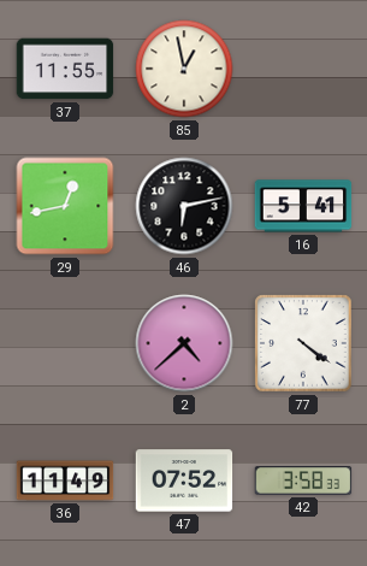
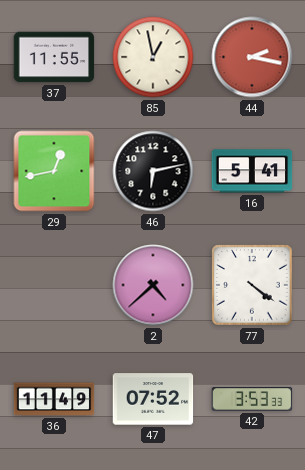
44: none -> 2:17 (252, 57)
42: 3:58 -> 3:53 (252, 399)
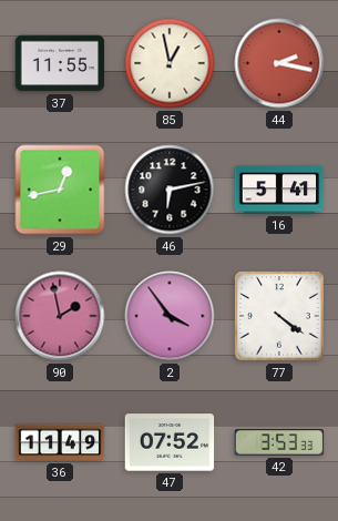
90: none -> 1:58 (60, 316)
2: 4:38 -> 3:54 (170, 316)
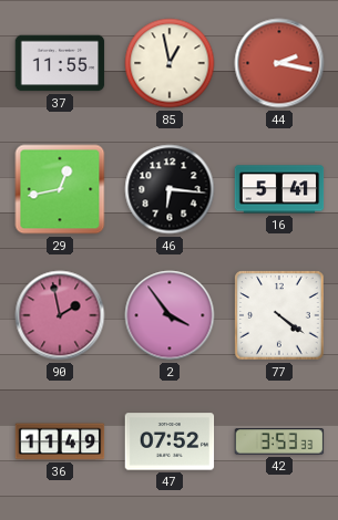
46: 6:13 -> 6:16 (170, 189)
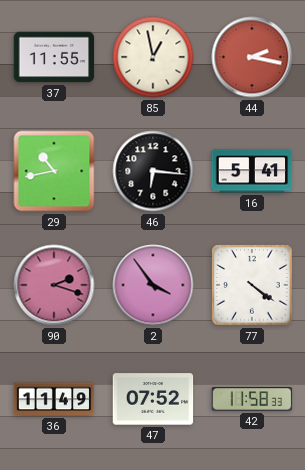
29: 12:43 -> 10:43 (54, 171)
90: 1:58 -> 2:18 (54, 285)
42: 3:53 -> 11:58 (252, 399)
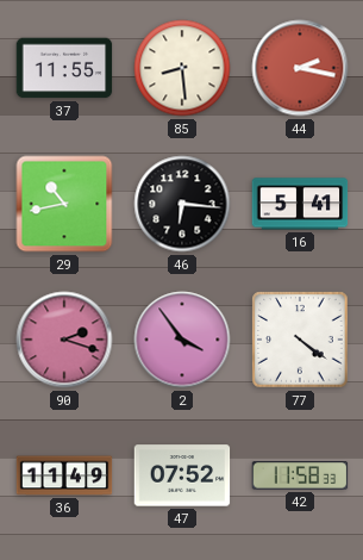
85: 12:58 -> 8:29 (182, 68)
